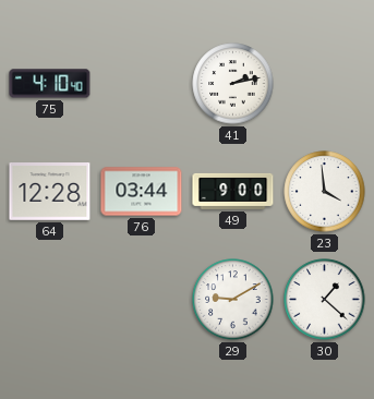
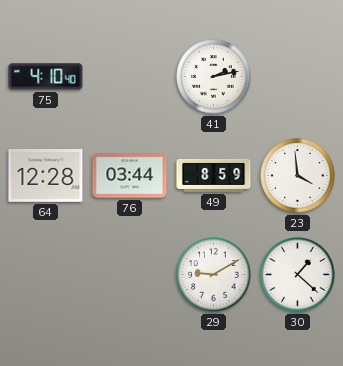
49: 9:00 -> 8:59 (214, 175)
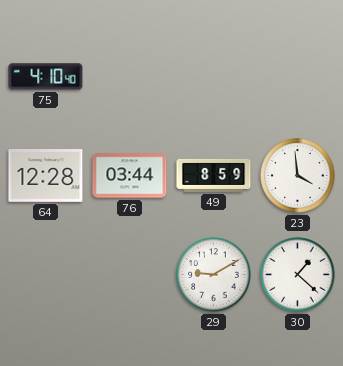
41: 2:13 -> none (214, 77)
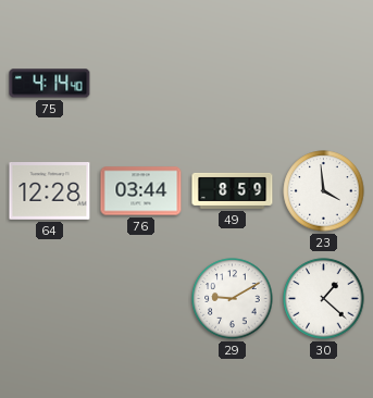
75: 4:10 -> 4:14 (50, 84)
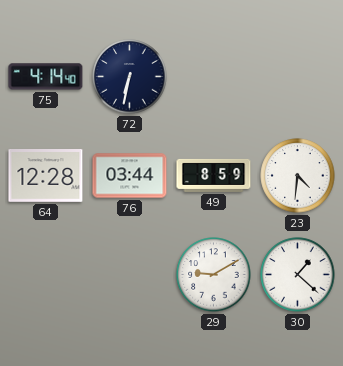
72: none -> 6:32 (130, 77)
23: 3:59 -> 4:31 (298, 176)
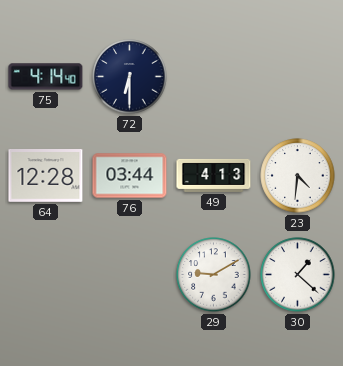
72: 6:32 -> 6:30 (130, 77)
49: 8:59 -> 4:13 (214, 175)
